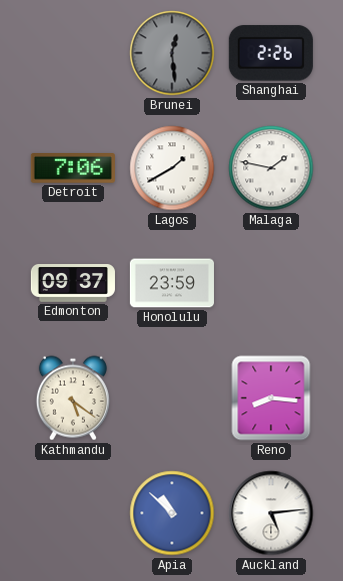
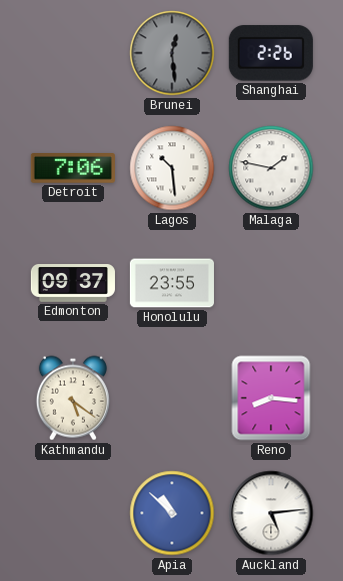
Lagos: 1:40 -> 10:29 (172, 168)
Honolulu: 23:59 -> 23:55 (172, 283)
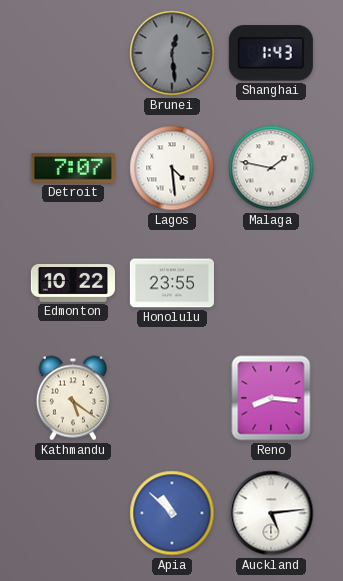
Shanghai: 2:26 -> 1:43 (271, 53)
Detroit: 7:06 -> 7:07 (73, 168)
Lagos: 10:29 -> 4:29 (172, 168)
Edmonton: 09:37 -> 10:22 (73, 284)
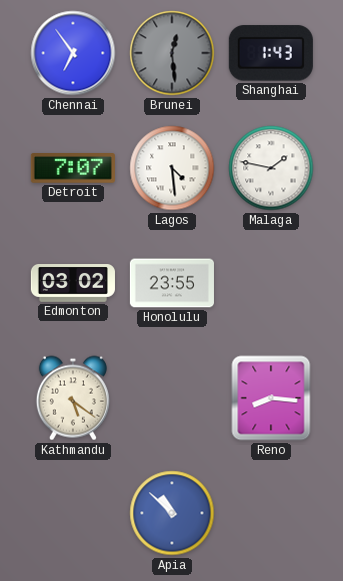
Chennai: none -> 6:54 (73, 53)
Edmonton: 10:22 -> 03:02 (73, 284)
Auckland: 5:14 -> none (271, 513)
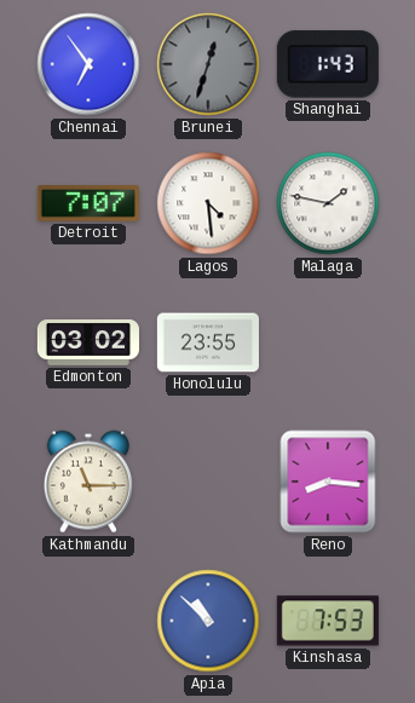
Brunei: 12:29 -> 12:33 (208, 64)
Kathmandu: 5:21 -> 11:15 (88, 482)
Kinshasa: none -> 7:53 (328, 621)
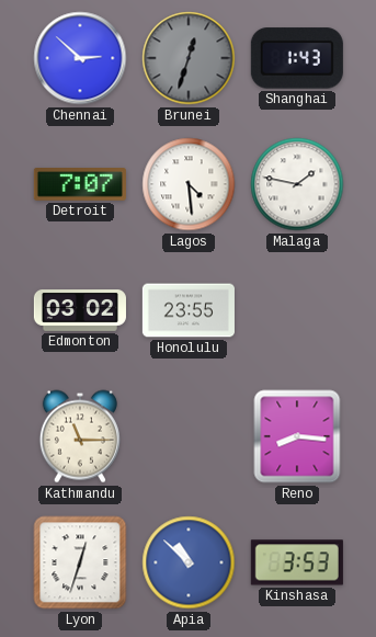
Chennai: 6:54 -> 2:52 (80, 58)
Lyon: none -> 12:33 (80, 562)
Kinshasa: 7:53 -> 3:53 (297, 562)
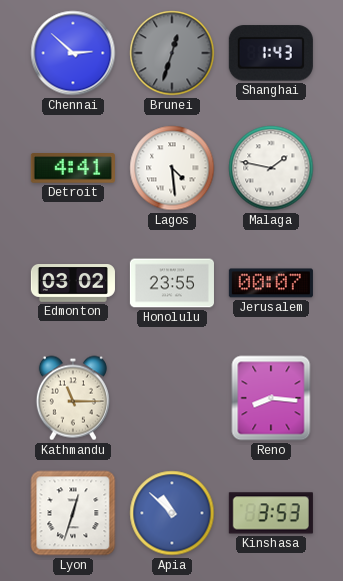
Detroit: 7:07 -> 4:41 (73, 168)
Jerusalem: none -> 00:07 (271, 283)
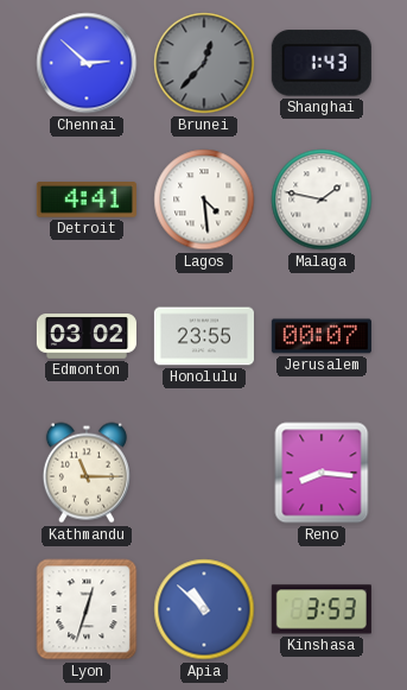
Brunei: 12:33 -> 12:37 (204, 63)
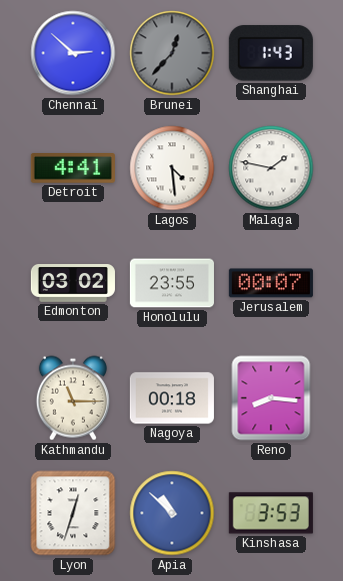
Nagoya: none -> 00:18 (172, 398)
